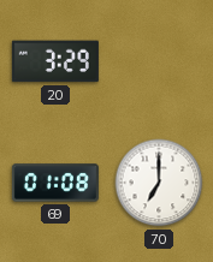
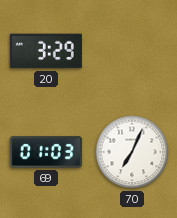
69: 01:08 -> 01:03 (46, 152)
70: 7:00 -> 7:04 (132, 152)
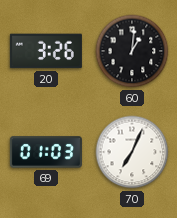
20: 3:29 -> 3:26 (46, 51)
60: none -> 1:01 (132, 51)
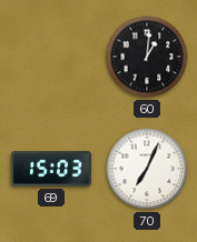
20: 3:26 -> none (46, 51)
69: 01:03 -> 15:03 (51, 169)
